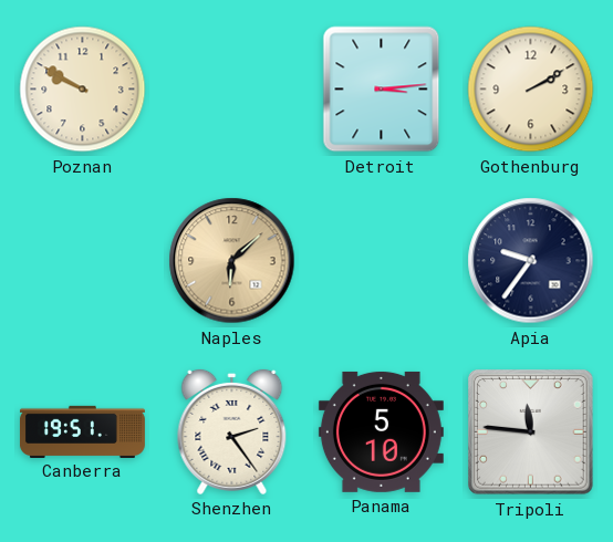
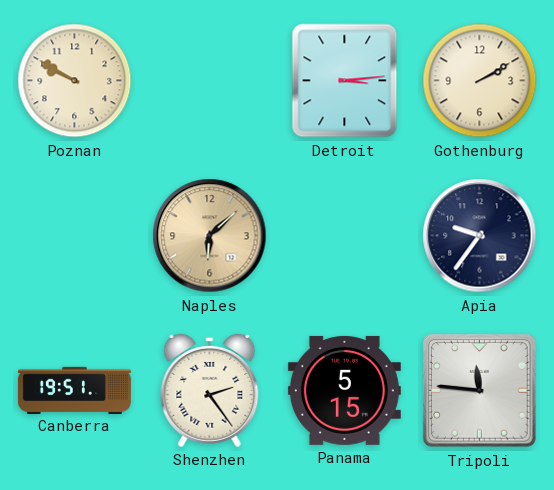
Panama: 5:10 -> 5:15 (344, 390)
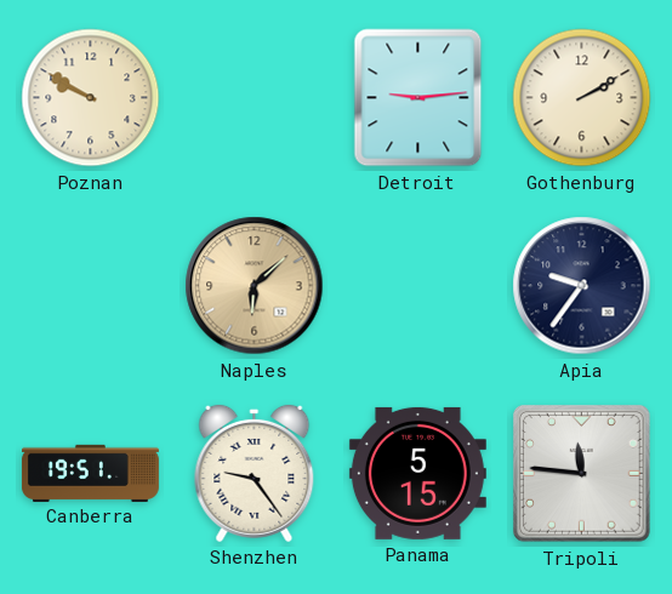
Detroit: 3:14 -> 9:14 (418, 98)
Shenzhen: 2:24 -> 9:24 (255, 473)
